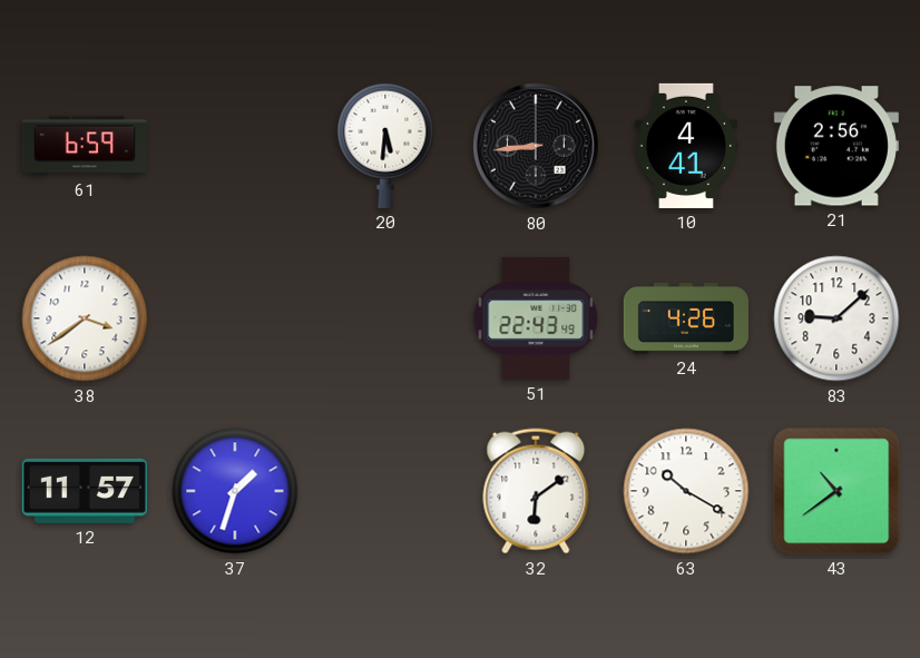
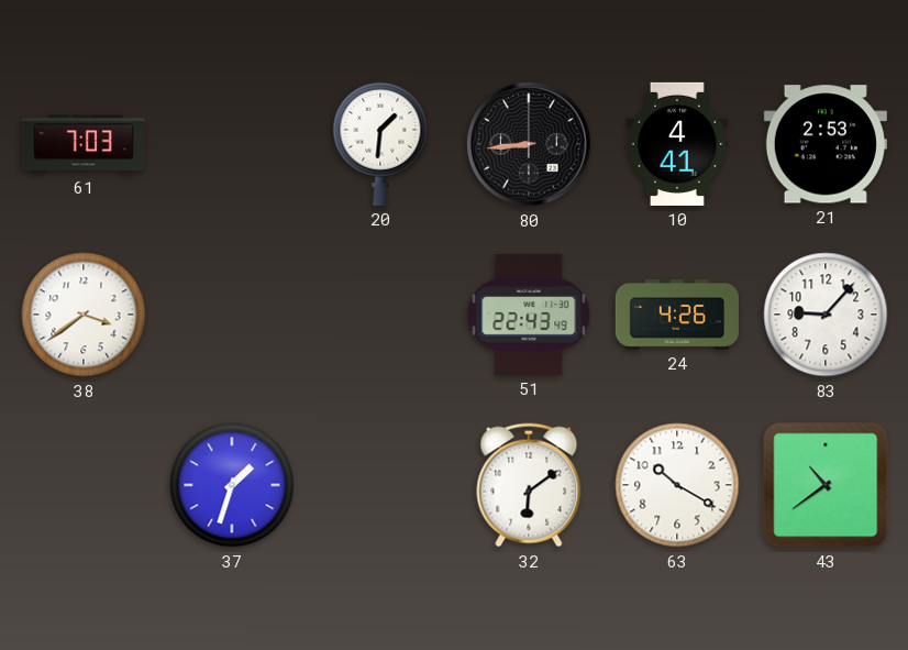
61: 6:59 -> 7:03 (84, 144)
20: 5:31 -> 1:31 (380, 143)
21: 2:56 -> 2:53 (826, 144)
83: 9:08 -> 9:07 (826, 315)
12: 11:57 -> none (85, 491)
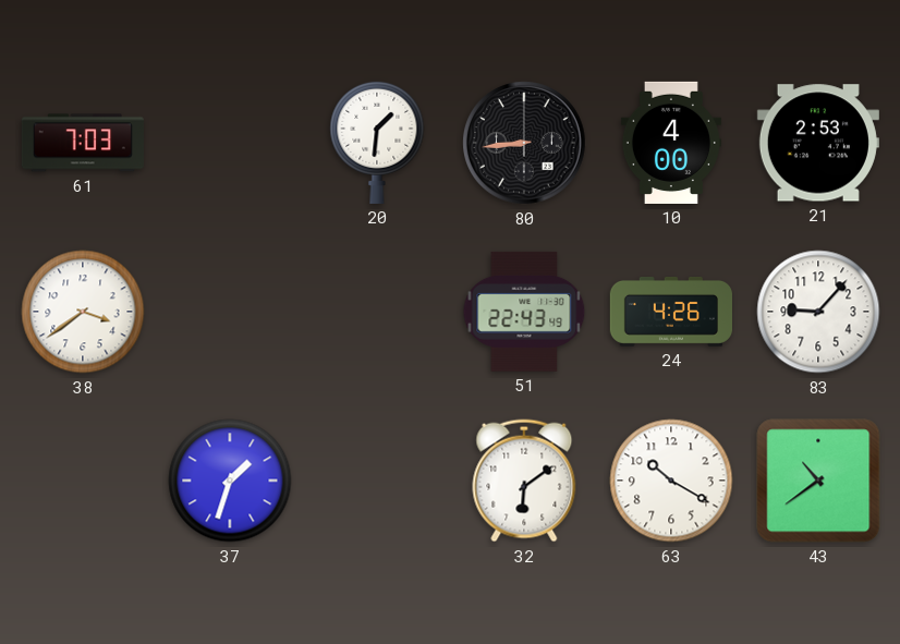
10: 4:41 -> 4:00 (671, 143)
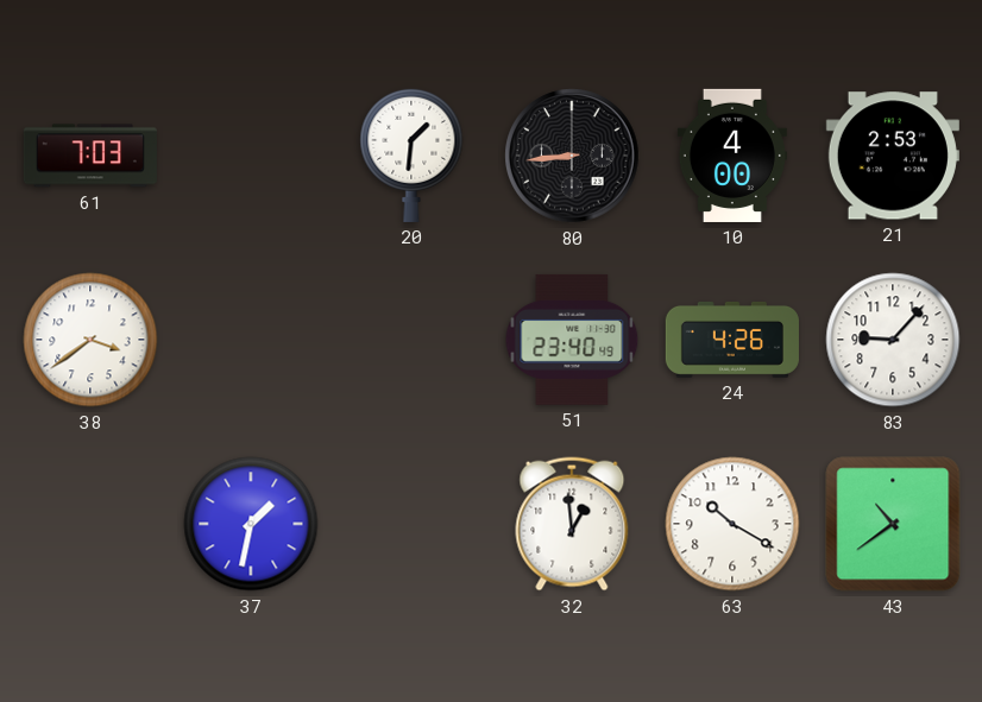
51: 22:43 -> 23:40 (572, 340)
37: 1:33 -> 1:32 (251, 524)
32: 6:09 -> 12:59 (572, 524)
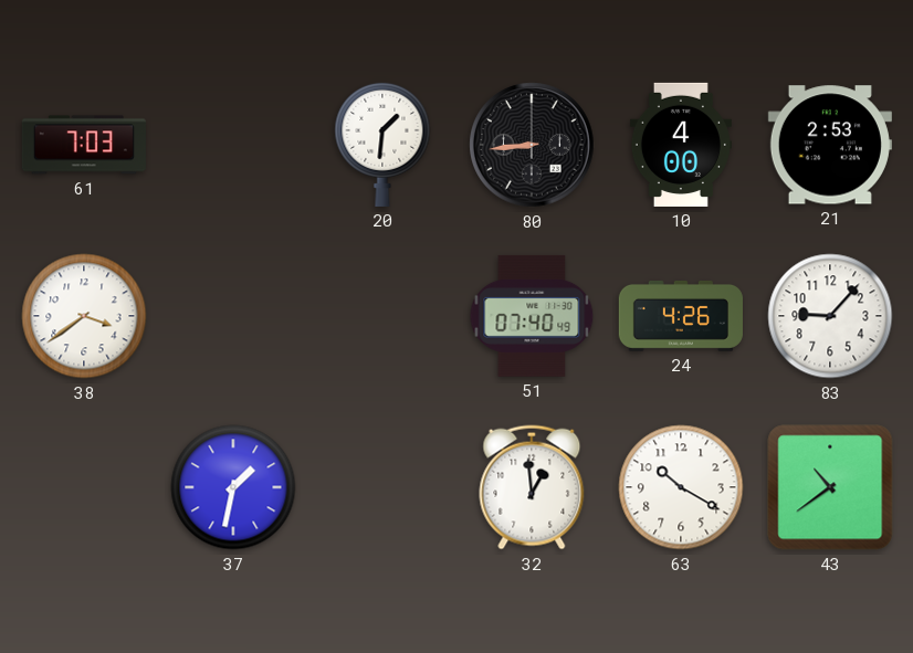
51: 23:40 -> 07:40 (532, 316)
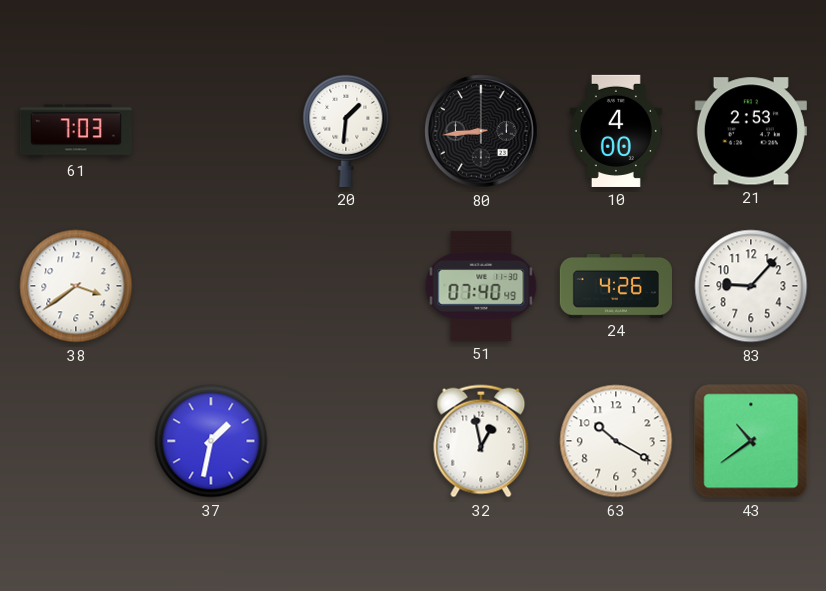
32: 12:59 -> 12:58 (481, 441)
